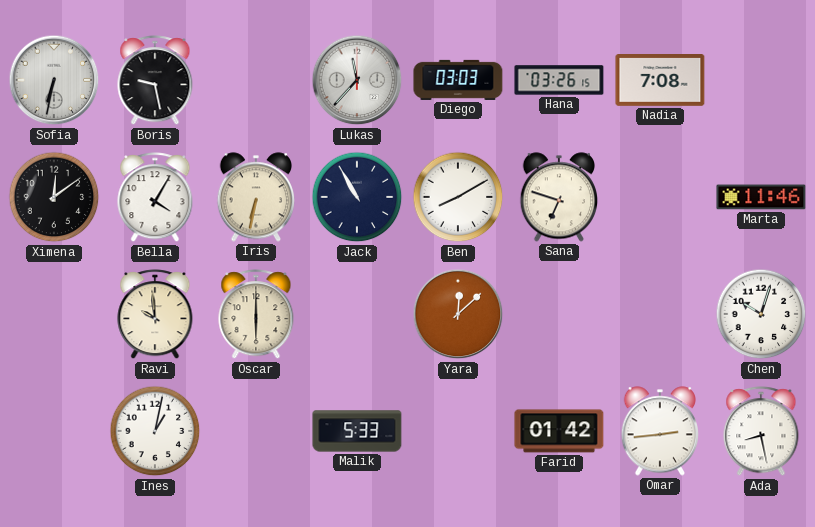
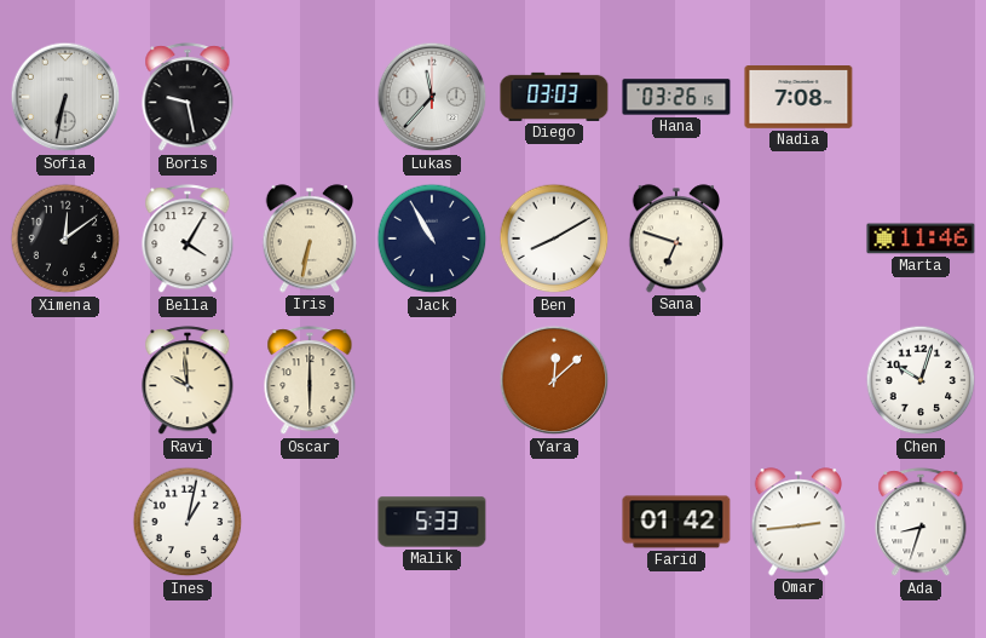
Ada: 8:28 -> 8:33 (921, 523)
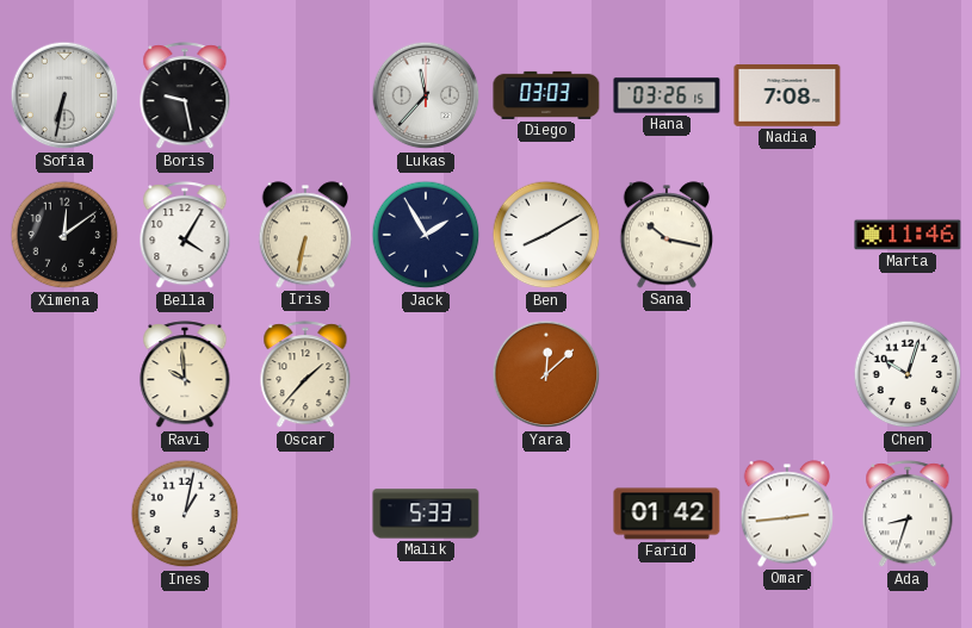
Jack: 10:55 -> 1:55 (426, 235)
Sana: 6:48 -> 10:17 (667, 235)
Oscar: 6:00 -> 1:37 (305, 375)
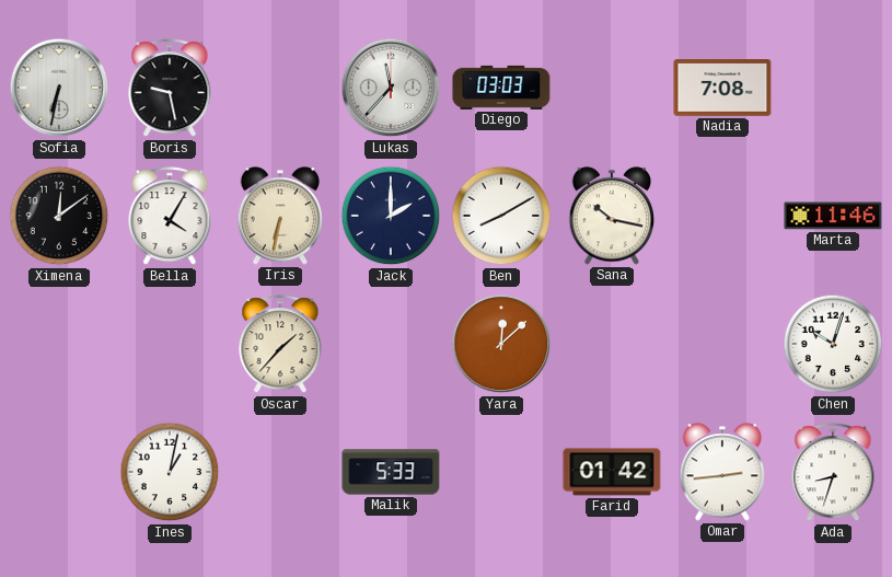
Hana: 03:26 -> none (667, 95)
Jack: 1:55 -> 2:00 (391, 216)
Ravi: 9:59 -> none (185, 375)
